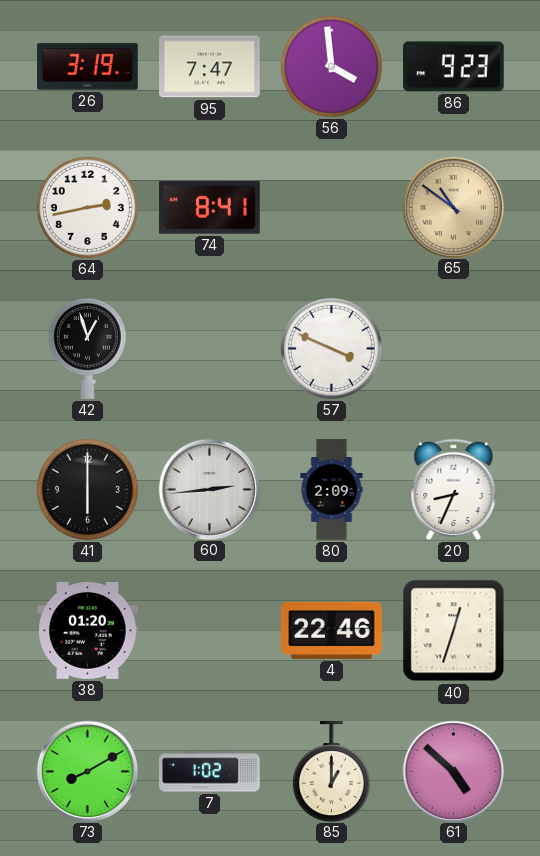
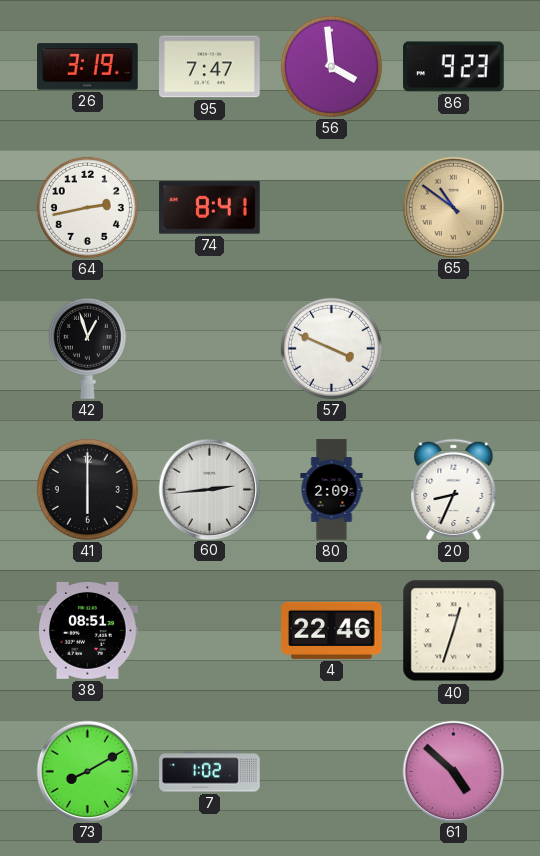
38: 01:20 -> 08:51 (88, 630)
85: 1:00 -> none (331, 771)
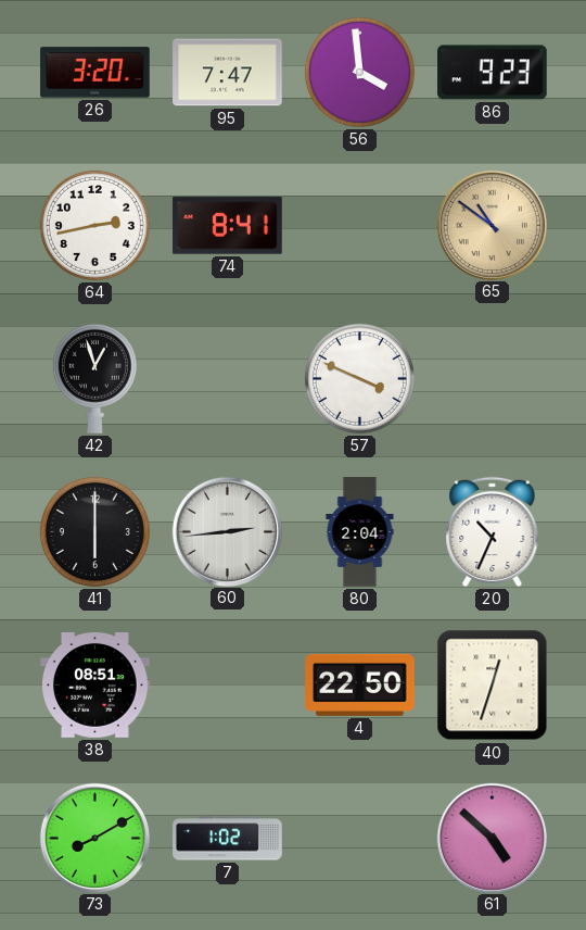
26: 3:19 -> 3:20 (95, 73)
80: 2:09 -> 2:04 (360, 532)
20: 8:34 -> 10:34 (493, 531)
4: 22:46 -> 22:50 (360, 684)
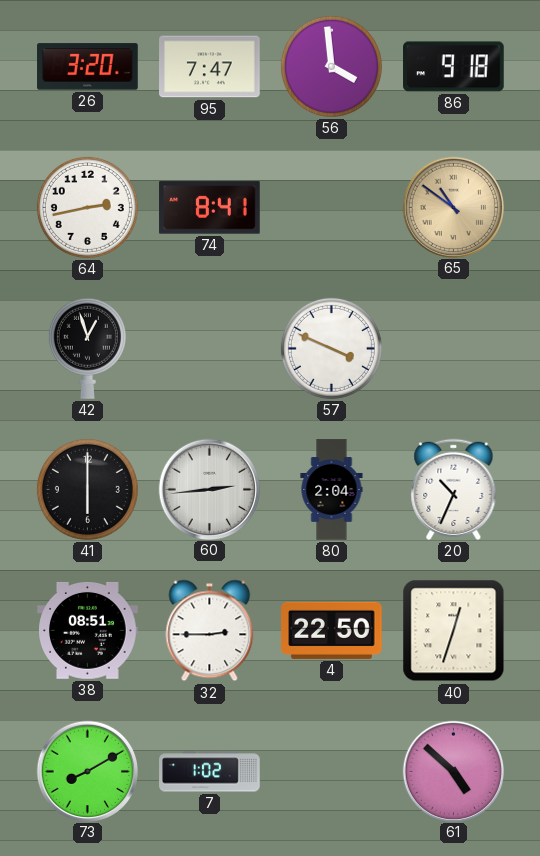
86: 9:23 -> 9:18 (454, 67)
32: none -> 2:45 (210, 631)
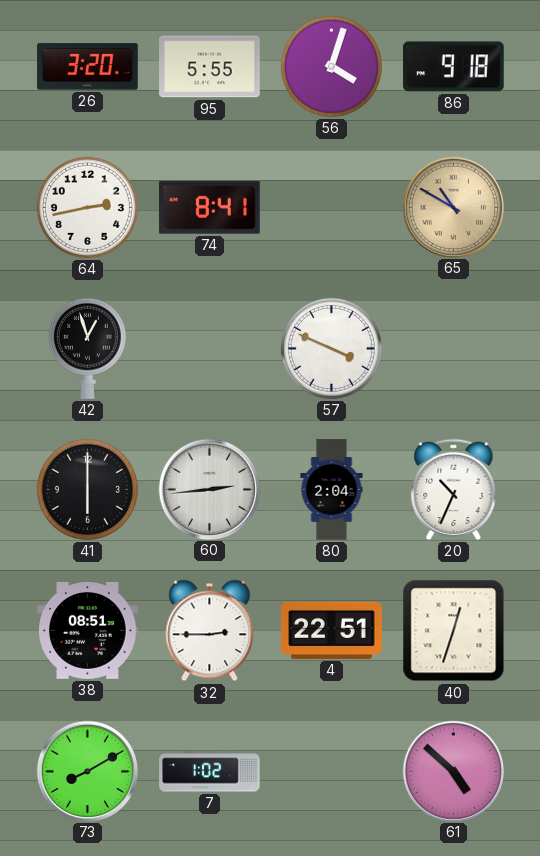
95: 7:47 -> 5:55 (210, 67)
56: 3:59 -> 4:03 (331, 66)
65: 10:51 -> 10:50 (453, 207)
4: 22:50 -> 22:51 (332, 630)
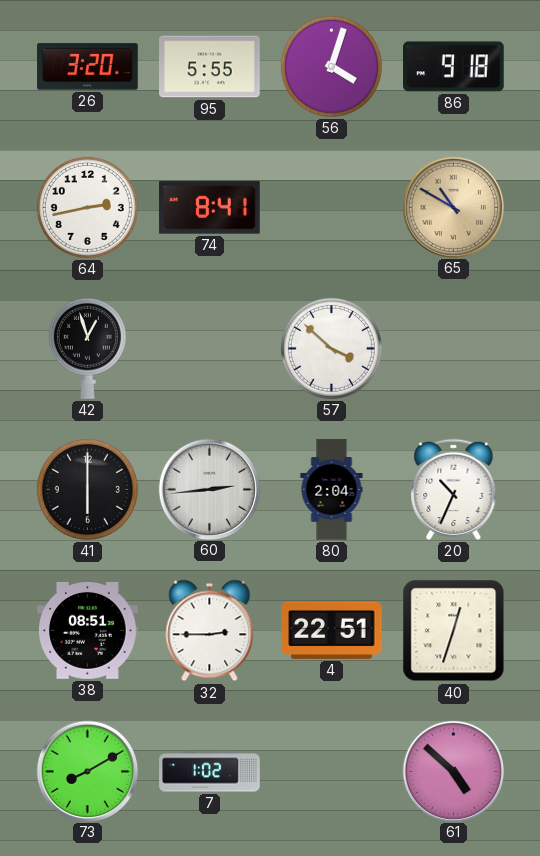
57: 3:49 -> 3:52 (331, 348)
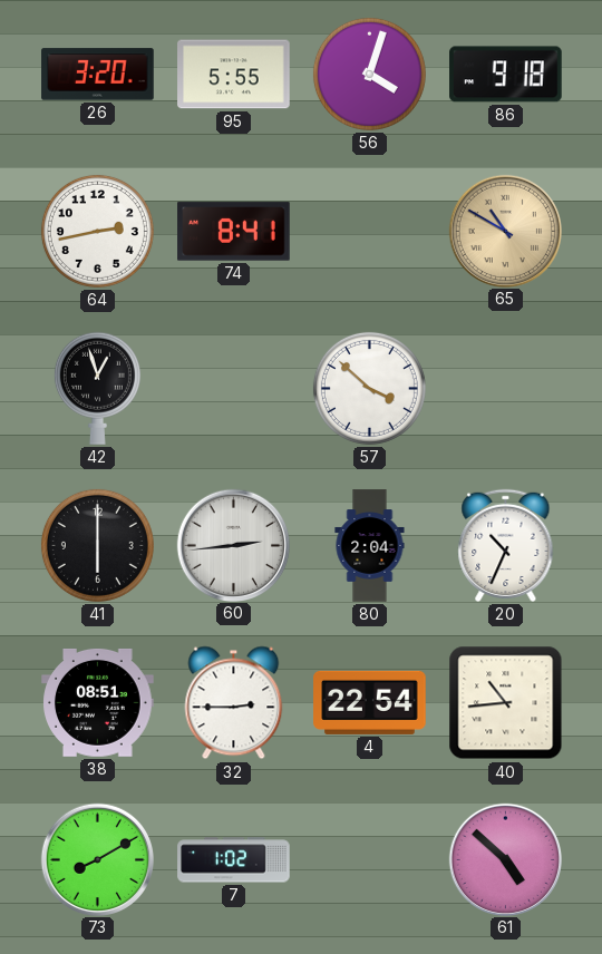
4: 22:51 -> 22:54 (370, 702)
40: 12:33 -> 10:44 (506, 703)
